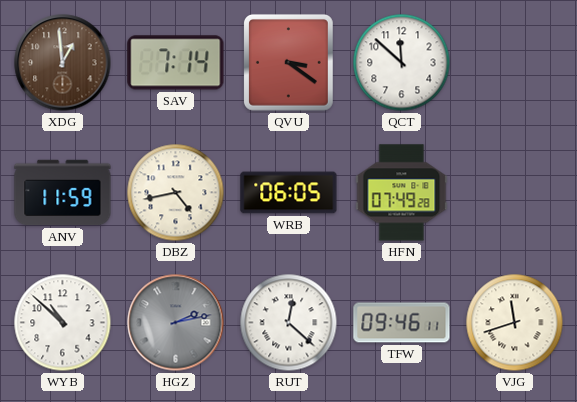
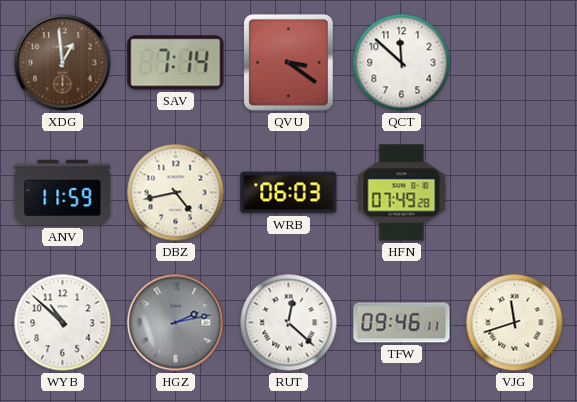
WRB: 06:05 -> 06:03 (289, 193)
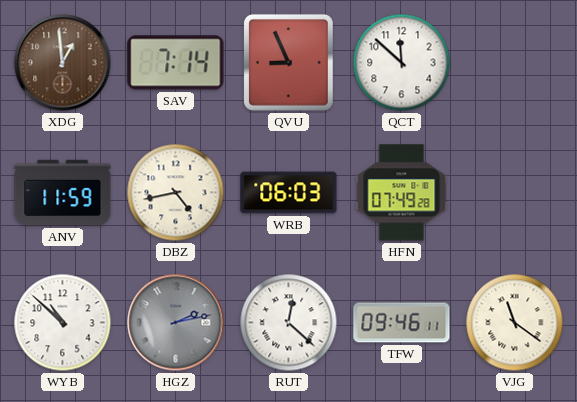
QVU: 3:21 -> 8:56 (288, 62)
VJG: 11:42 -> 11:21 (515, 323)
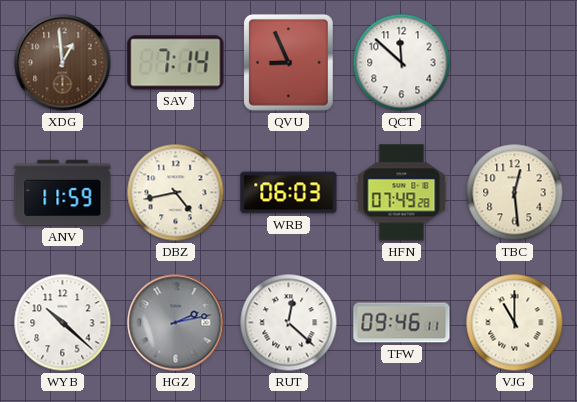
TBC: none -> 12:29 (515, 193)
WYB: 10:52 -> 10:22 (63, 323)
VJG: 11:21 -> 11:00 (515, 323)
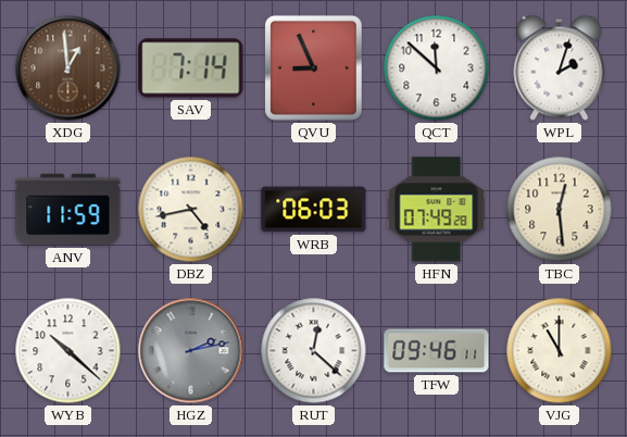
WPL: none -> 2:03 (560, 67)
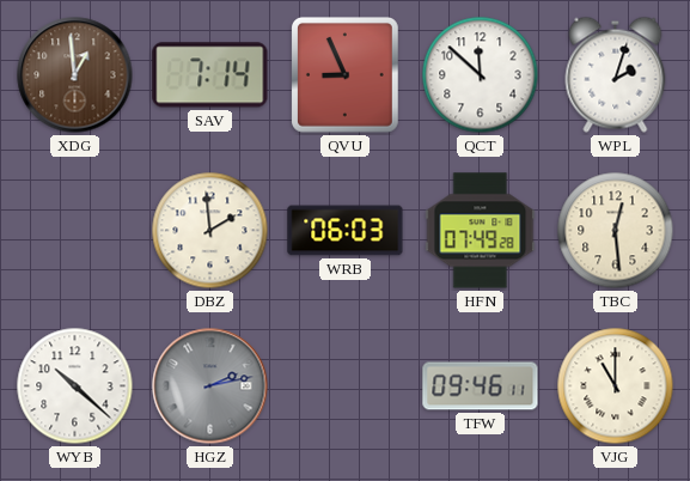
ANV: 11:59 -> none (68, 210)
DBZ: 4:43 -> 1:59 (210, 231)
RUT: 12:22 -> none (314, 351)
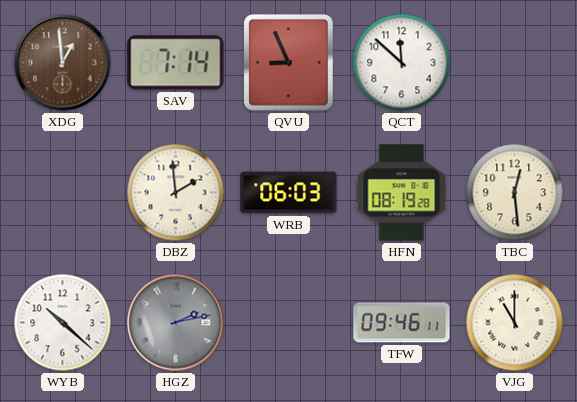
WPL: 2:03 -> none (616, 74)
HFN: 07:49 -> 08:19 (402, 193)
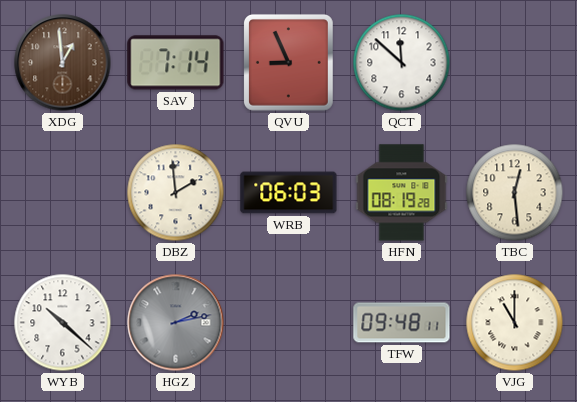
TFW: 09:46 -> 09:48 (402, 323)
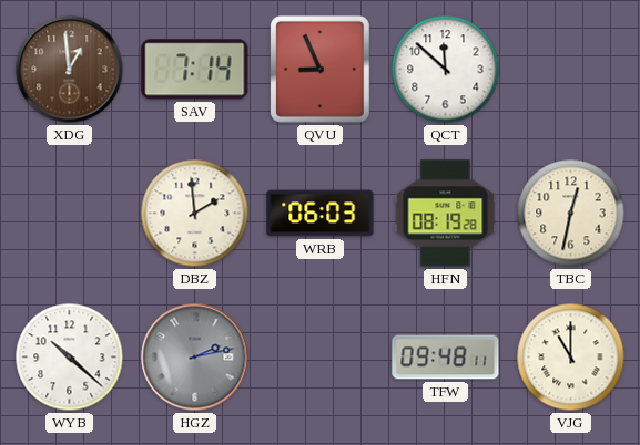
TBC: 12:29 -> 12:32 (571, 214)
